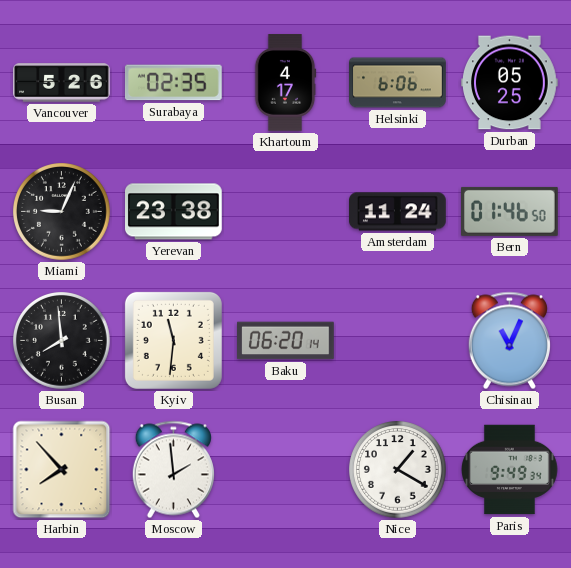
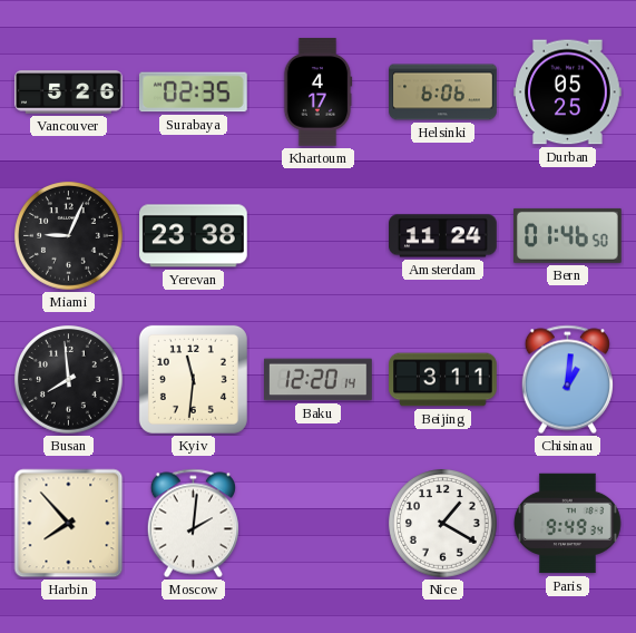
Baku: 06:20 -> 12:20 (319, 380)
Beijing: none -> 3:11 (443, 380)
Chisinau: 11:04 -> 1:01 (567, 380)
Moscow: 1:59 -> 2:01 (193, 524)
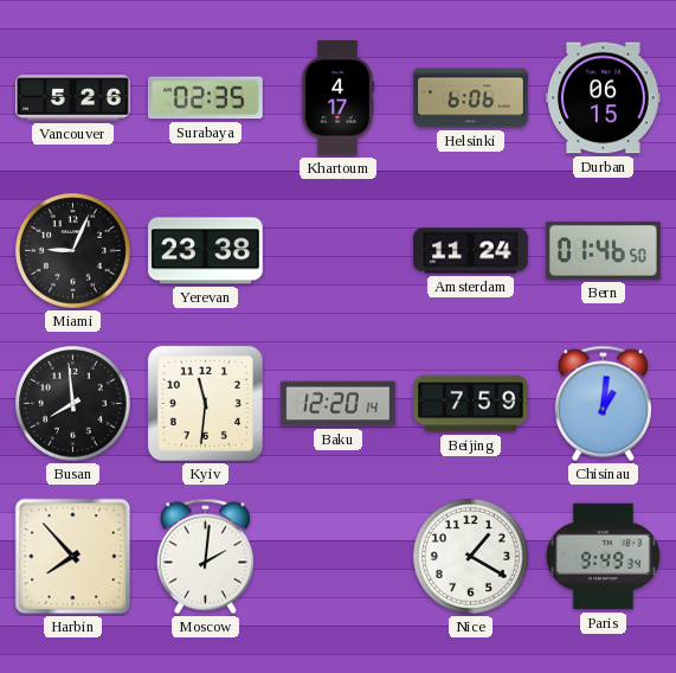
Durban: 05:25 -> 06:15 (604, 98)
Beijing: 3:11 -> 7:59 (471, 404)
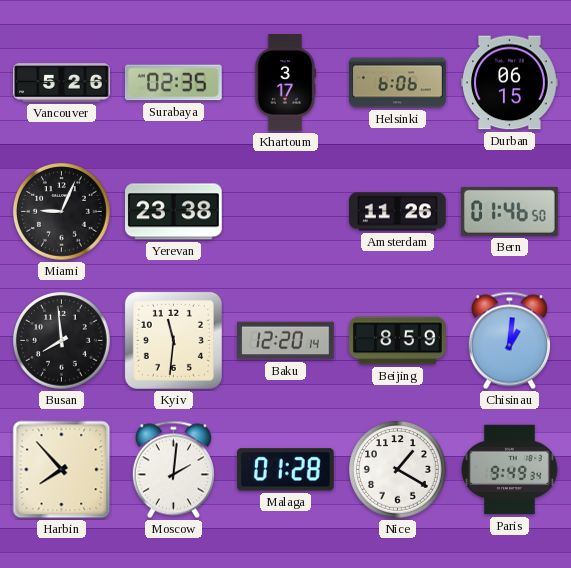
Khartoum: 4:17 -> 3:17 (285, 83)
Amsterdam: 11:24 -> 11:26 (398, 212)
Beijing: 7:59 -> 8:59 (398, 341)
Malaga: none -> 01:28 (285, 470)
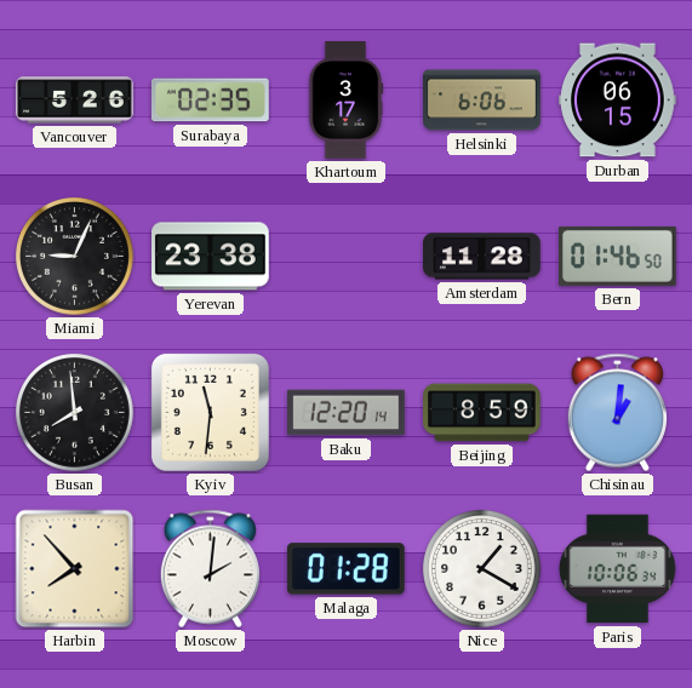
Amsterdam: 11:26 -> 11:28 (482, 257)
Paris: 9:49 -> 10:06 (618, 569)
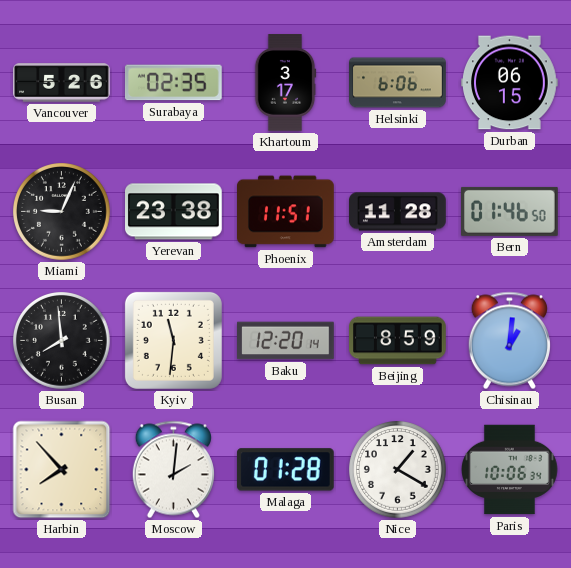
Phoenix: none -> 11:51 (286, 212)
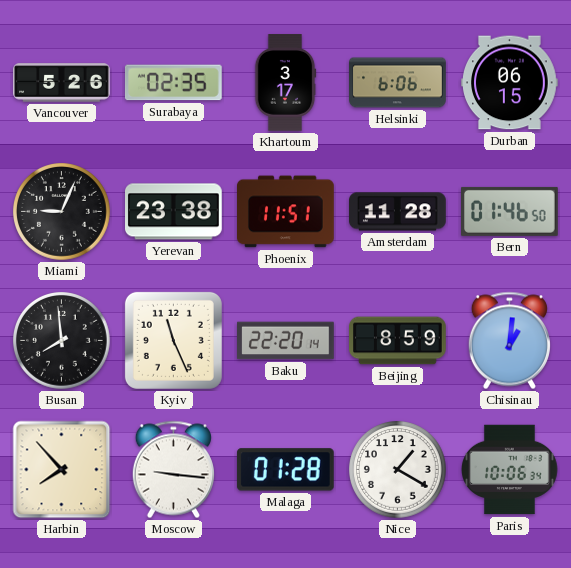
Kyiv: 11:31 -> 11:26 (173, 340)
Baku: 12:20 -> 22:20 (286, 341)
Moscow: 2:01 -> 9:16 (173, 470)
